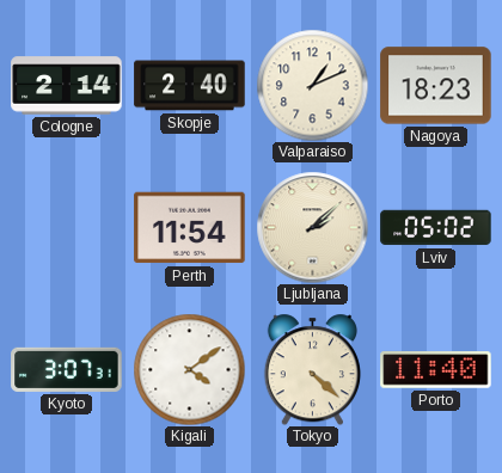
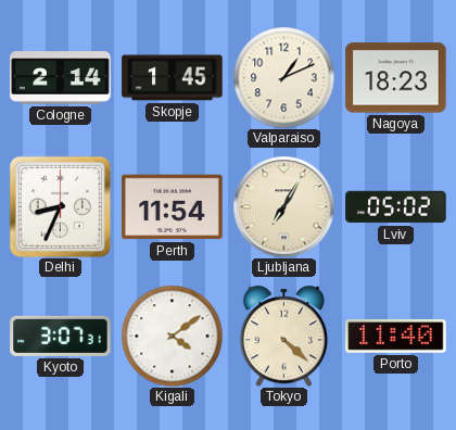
Skopje: 2:40 -> 1:45 (173, 78)
Delhi: none -> 8:34 (60, 206)
Ljubljana: 2:08 -> 7:05 (283, 206)
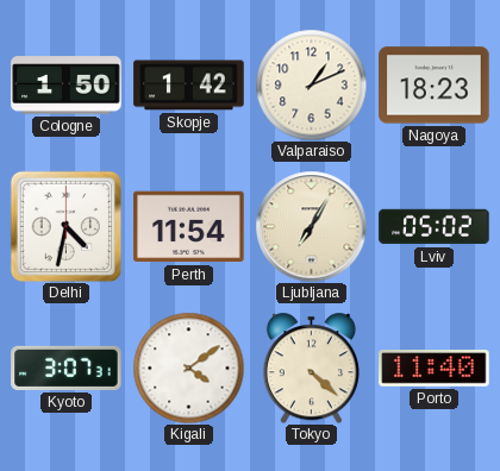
Cologne: 2:14 -> 1:50 (67, 86)
Skopje: 1:45 -> 1:42 (189, 86)
Delhi: 8:34 -> 4:32 (65, 226)
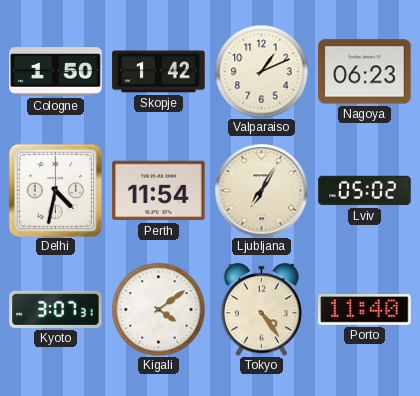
Nagoya: 18:23 -> 06:23 (365, 72)
Tokyo: 4:22 -> 4:24 (261, 309)
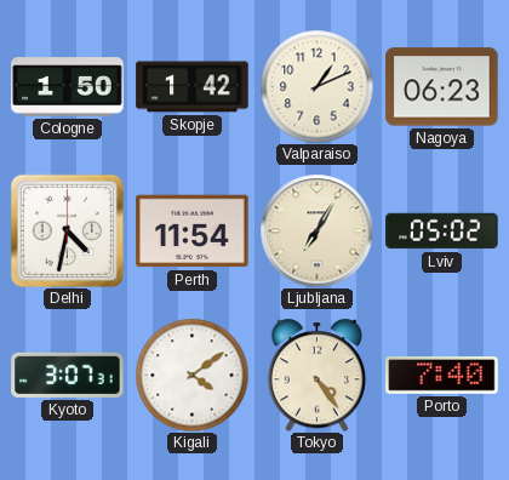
Porto: 11:40 -> 7:40 (442, 376)
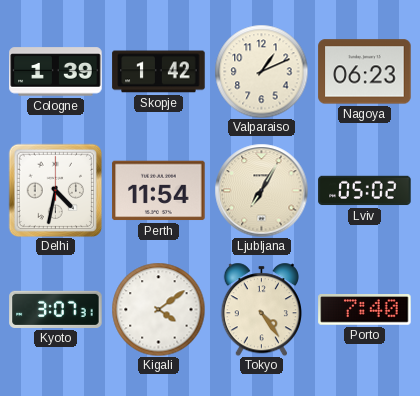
Cologne: 1:50 -> 1:39 (56, 72)
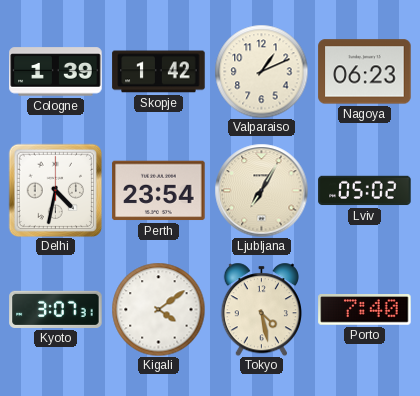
Perth: 11:54 -> 23:54 (159, 191)
Tokyo: 4:24 -> 4:28 (261, 309)
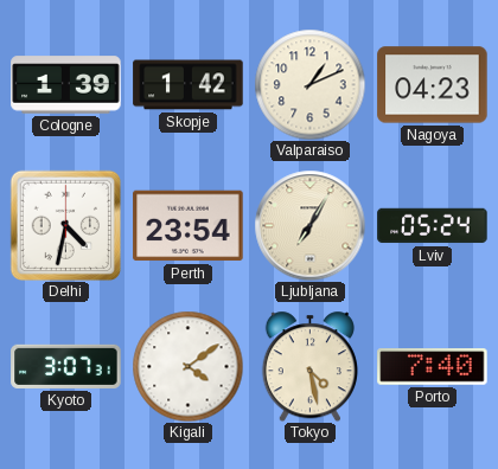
Nagoya: 06:23 -> 04:23 (433, 85)
Lviv: 05:02 -> 05:24 (433, 226)
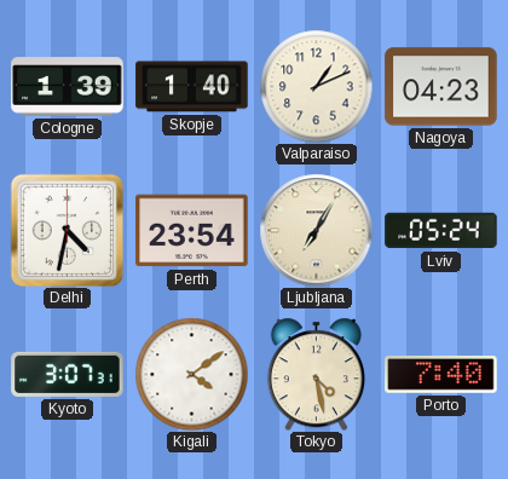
Skopje: 1:42 -> 1:40 (192, 87)
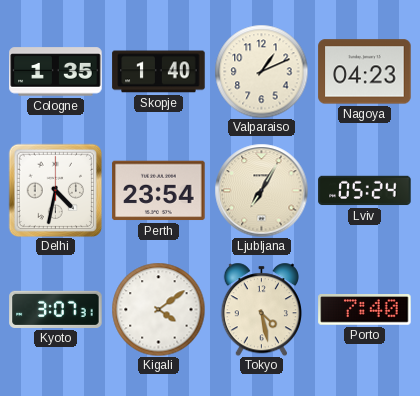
Cologne: 1:39 -> 1:35 (56, 72)
